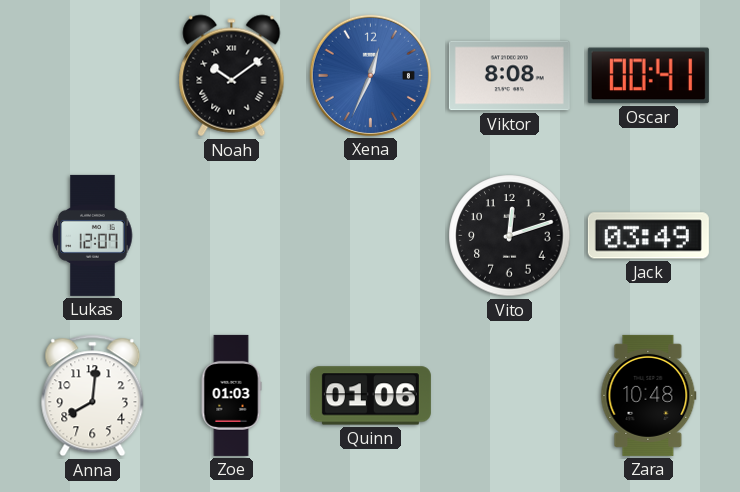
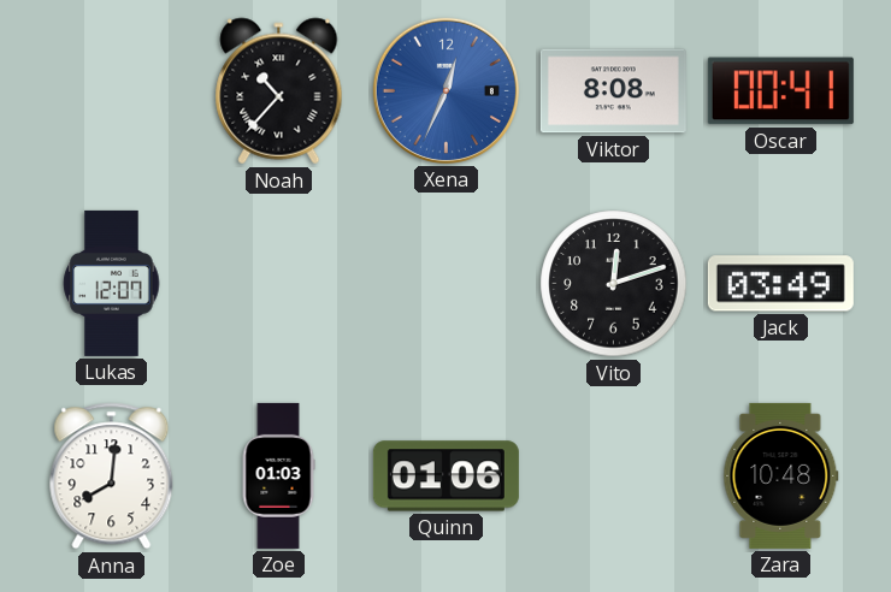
Noah: 10:09 -> 10:37 (279, 91)
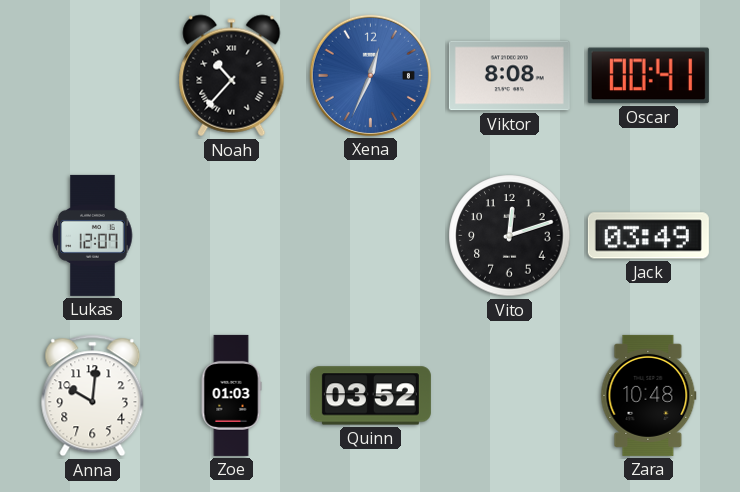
Anna: 8:01 -> 10:01 (93, 396)
Quinn: 01:06 -> 03:52 (370, 396)
